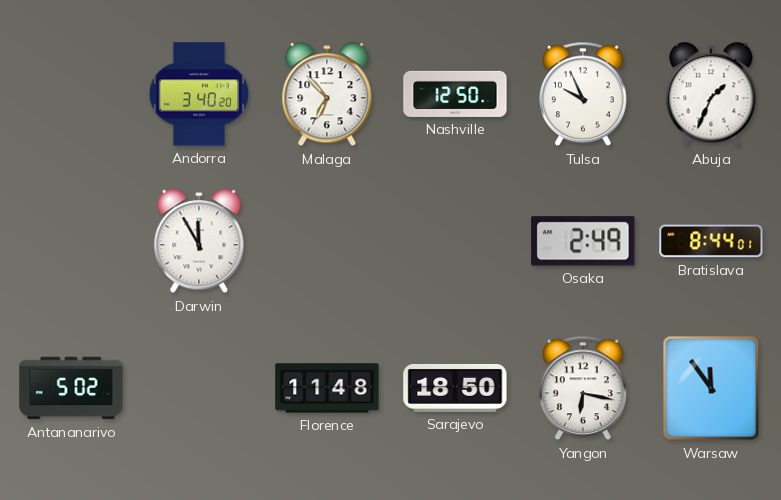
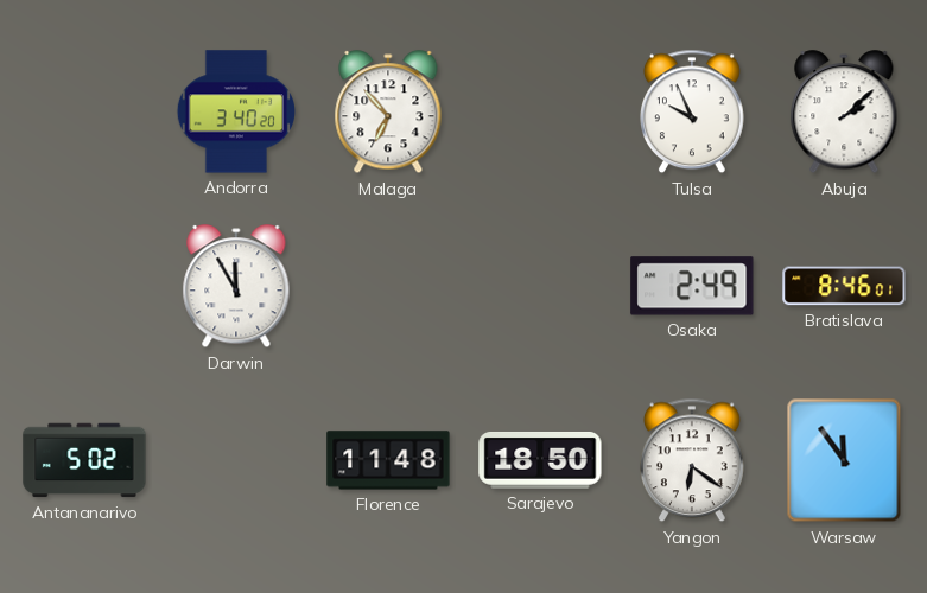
Nashville: 12:50 -> none (455, 94)
Abuja: 1:34 -> 2:08 (844, 113)
Bratislava: 8:44 -> 8:46 (844, 286)
Yangon: 6:17 -> 6:21 (693, 460)
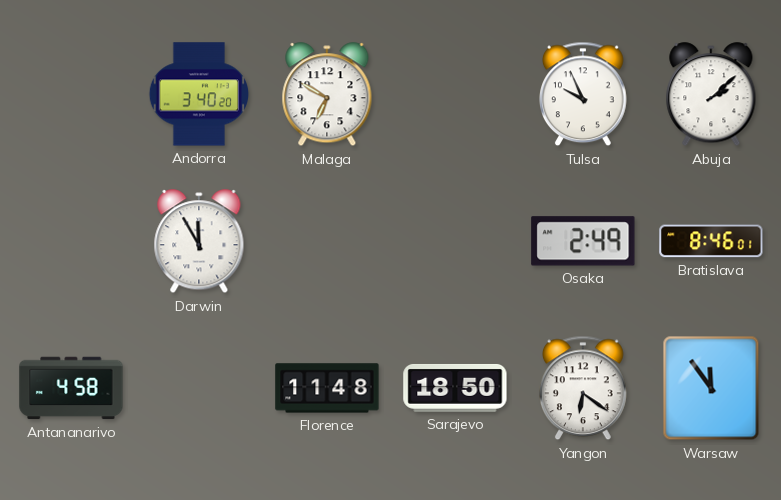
Malaga: 6:53 -> 6:50 (327, 95)
Antananarivo: 5:02 -> 4:58 (71, 388)
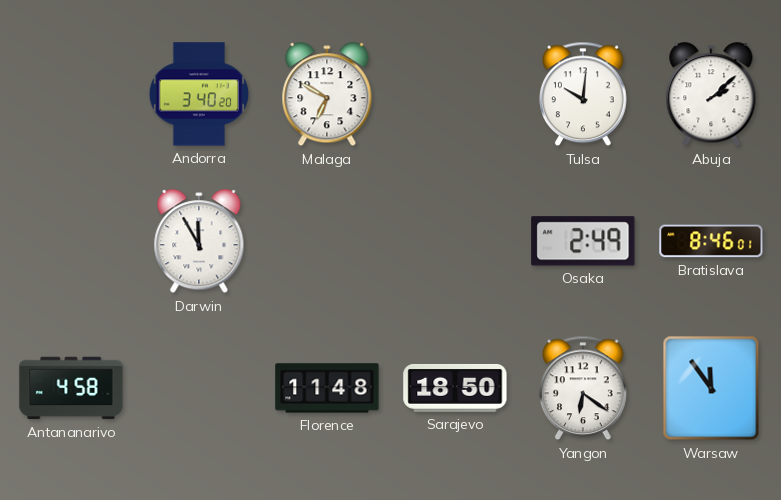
Tulsa: 9:56 -> 10:01 (584, 94)
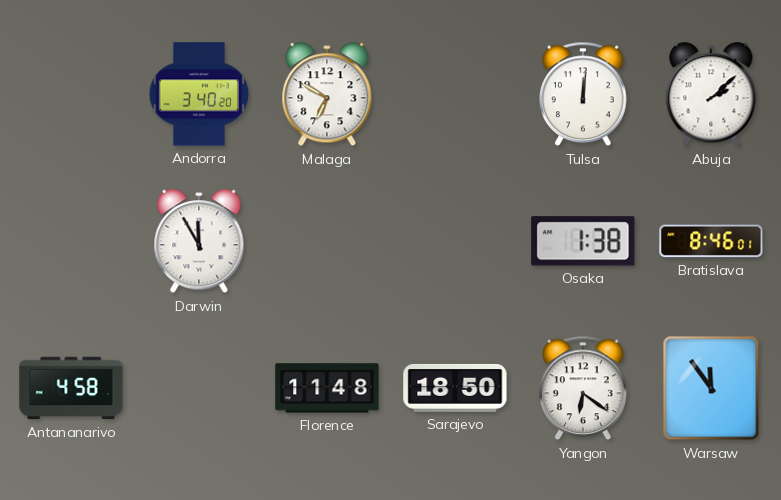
Tulsa: 10:01 -> 12:01 (584, 94)
Osaka: 2:49 -> 1:38 (583, 241)
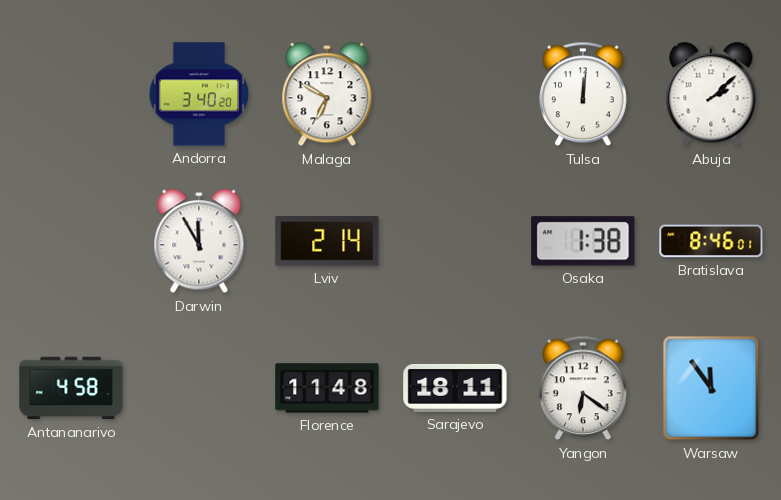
Lviv: none -> 2:14 (327, 241)
Sarajevo: 18:50 -> 18:11 (455, 388)
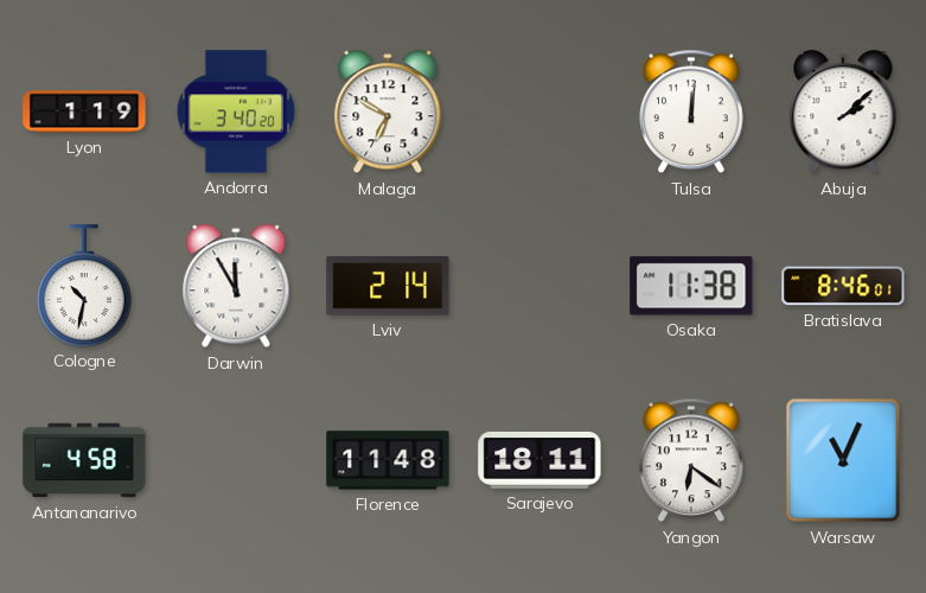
Lyon: none -> 1:19 (84, 111)
Cologne: none -> 10:32 (84, 286)
Osaka: 1:38 -> 11:38 (691, 286)
Warsaw: 11:54 -> 11:04 (843, 460)
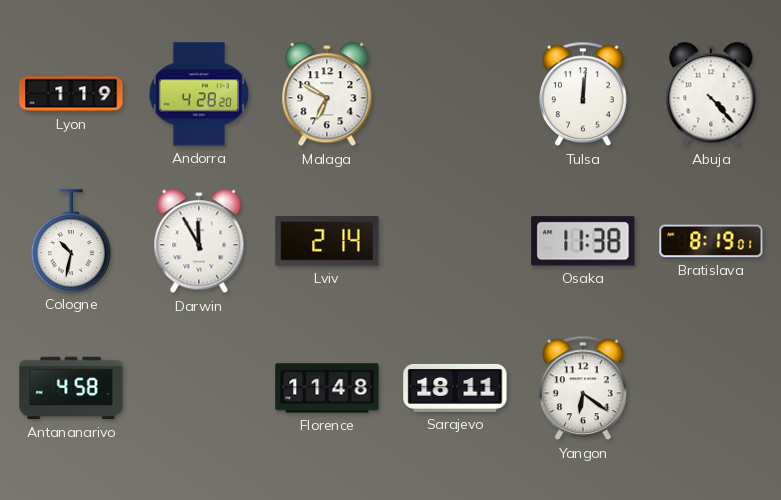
Andorra: 3:40 -> 4:28 (199, 94)
Abuja: 2:08 -> 4:23 (711, 95)
Bratislava: 8:46 -> 8:19 (711, 241)
Warsaw: 11:04 -> none (843, 460)
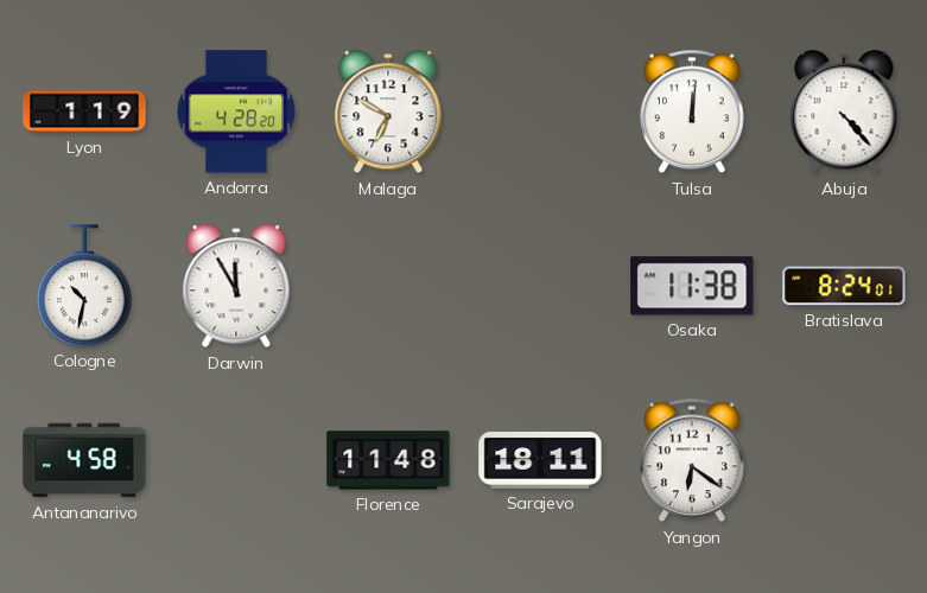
Lviv: 2:14 -> none (327, 241)
Bratislava: 8:19 -> 8:24 (844, 286)
